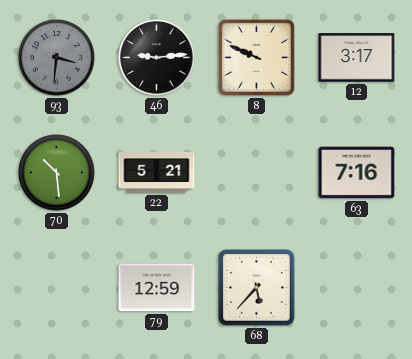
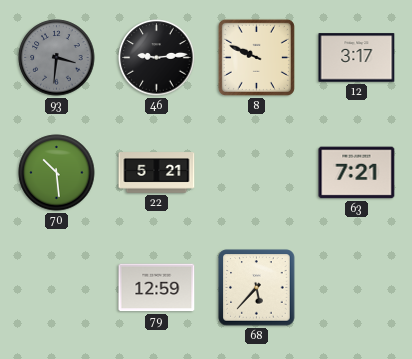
63: 7:16 -> 7:21 (357, 173)
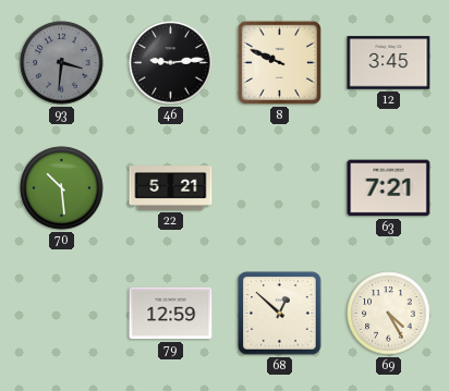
12: 3:17 -> 3:45 (389, 63)
68: 5:37 -> 12:52 (280, 314)
69: none -> 4:25 (389, 314)
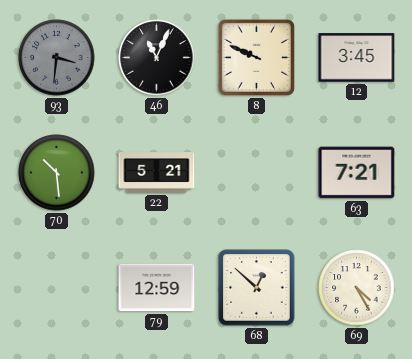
46: 9:14 -> 11:04 (157, 58)
